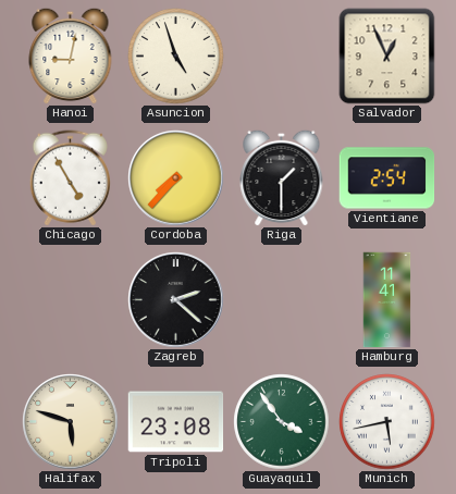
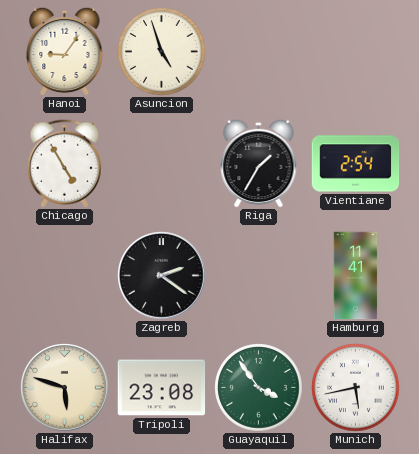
Hanoi: 9:02 -> 9:06 (65, 51)
Salvador: 12:56 -> none (387, 57)
Cordoba: 7:37 -> none (176, 178)
Riga: 1:30 -> 1:35 (259, 163)
Zagreb: 2:22 -> 2:21 (162, 276)
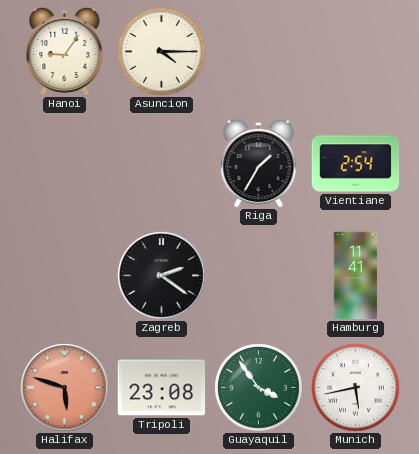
Asuncion: 4:57 -> 4:15 (162, 52)
Chicago: 4:55 -> none (64, 164)
Halifax dial: cream -> salmon (65, 388)
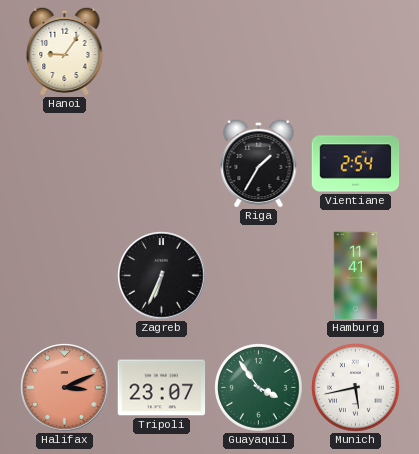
Asuncion: 4:15 -> none (162, 52)
Zagreb: 2:21 -> 6:34 (162, 276)
Halifax: 5:48 -> 3:11 (65, 388)
Tripoli: 23:08 -> 23:07 (162, 388)
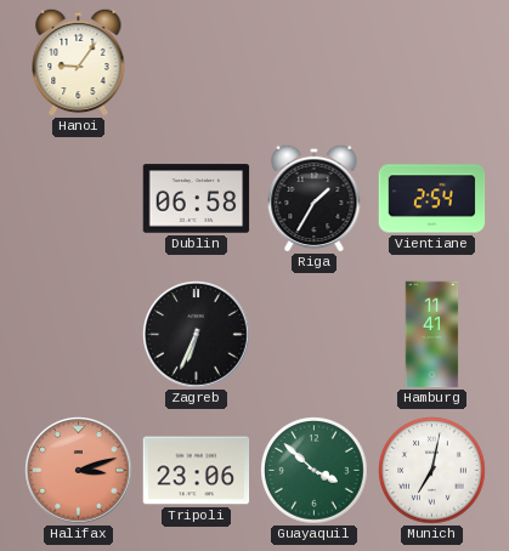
Dublin: none -> 06:58 (197, 199)
Halifax: 3:11 -> 3:12 (79, 471)
Tripoli: 23:07 -> 23:06 (197, 471)
Guayaquil: 3:54 -> 3:52 (315, 471)
Munich: 5:43 -> 7:02 (432, 471)
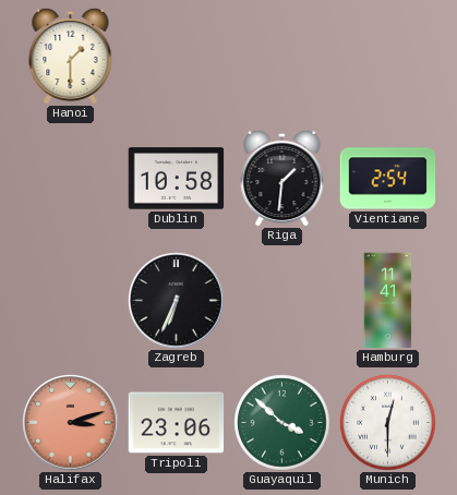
Hanoi: 9:06 -> 1:30 (71, 56)
Dublin: 06:58 -> 10:58 (177, 179)
Riga: 1:35 -> 1:31 (282, 178)
Munich: 7:02 -> 12:30 (388, 423)
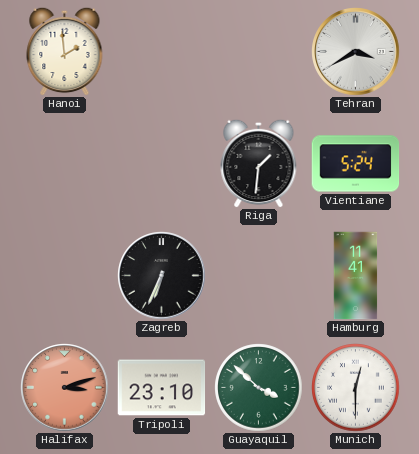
Hanoi: 1:30 -> 1:59 (65, 51)
Tehran: none -> 3:40 (356, 52)
Dublin: 10:58 -> none (177, 179)
Vientiane: 2:54 -> 5:24 (356, 164)
Tripoli: 23:06 -> 23:10 (162, 388)
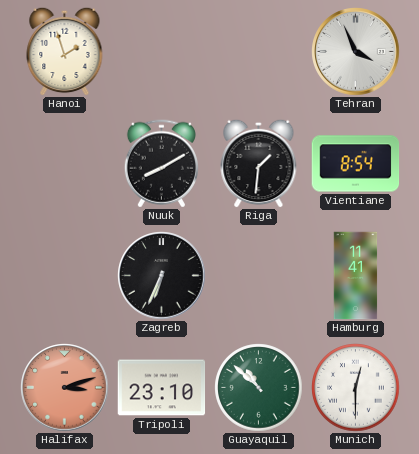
Hanoi: 1:59 -> 1:57 (65, 51)
Tehran: 3:40 -> 3:56 (356, 52)
Nuuk: none -> 8:10 (161, 164)
Vientiane: 5:24 -> 8:54 (356, 164)
Guayaquil: 3:52 -> 10:52 (259, 388)
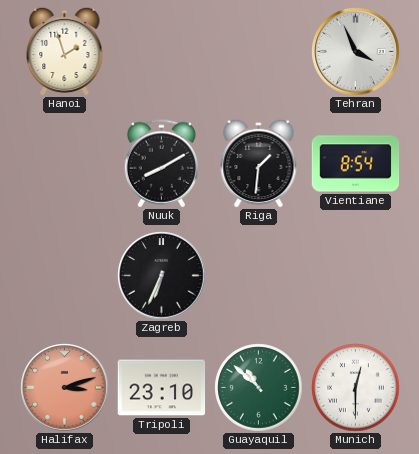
Hamburg: 11:41 -> none (356, 276)
